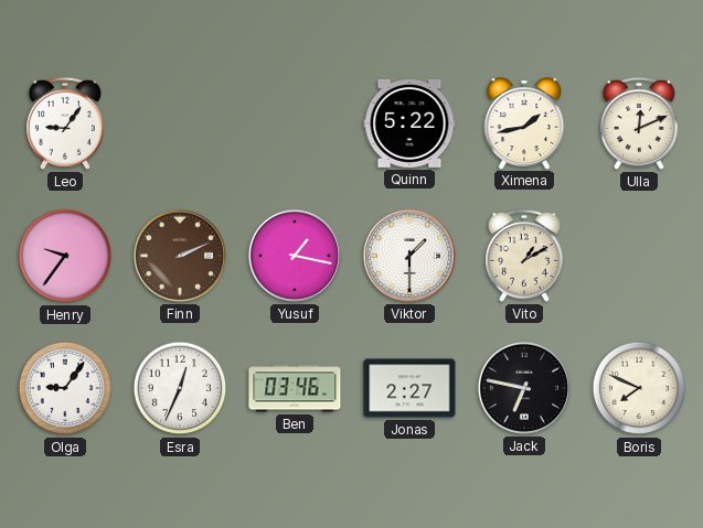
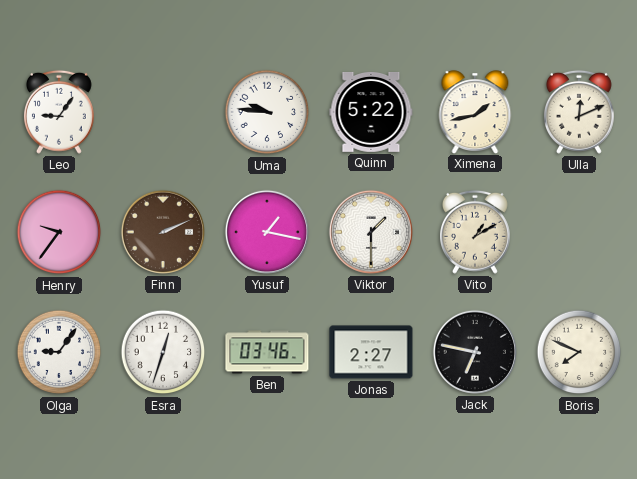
Uma: none -> 9:46 (267, 112)
Esra: 12:34 -> 12:33 (163, 352)
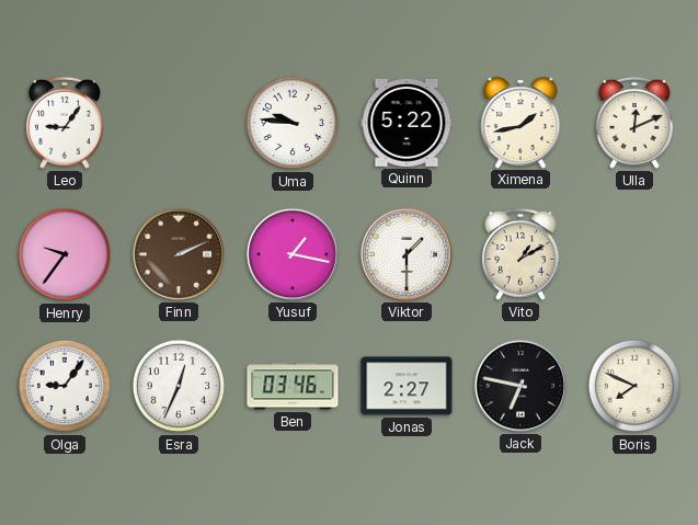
Esra: 12:33 -> 12:34 (179, 386)
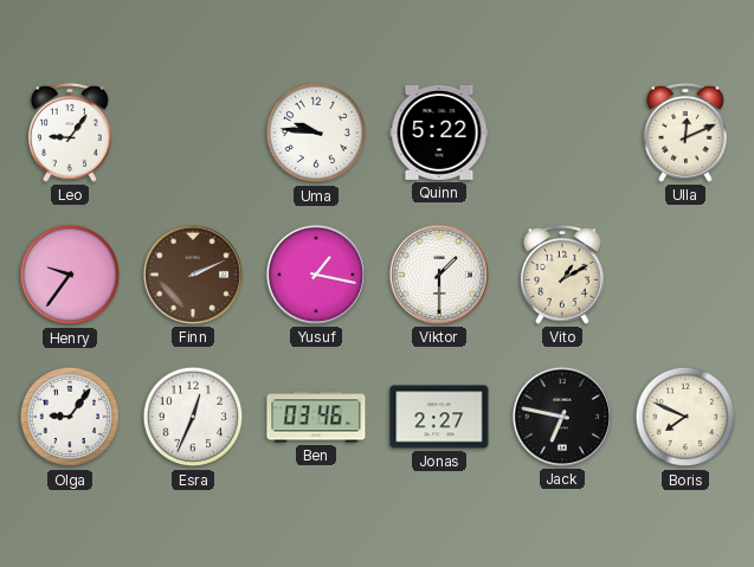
Ximena: 1:43 -> none (520, 123)
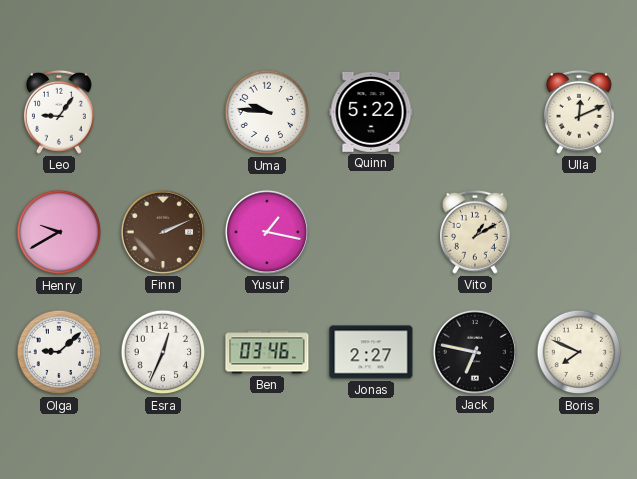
Henry: 9:36 -> 9:40 (59, 232)
Viktor: 1:30 -> none (439, 275)
Olga: 9:06 -> 9:08 (59, 352)
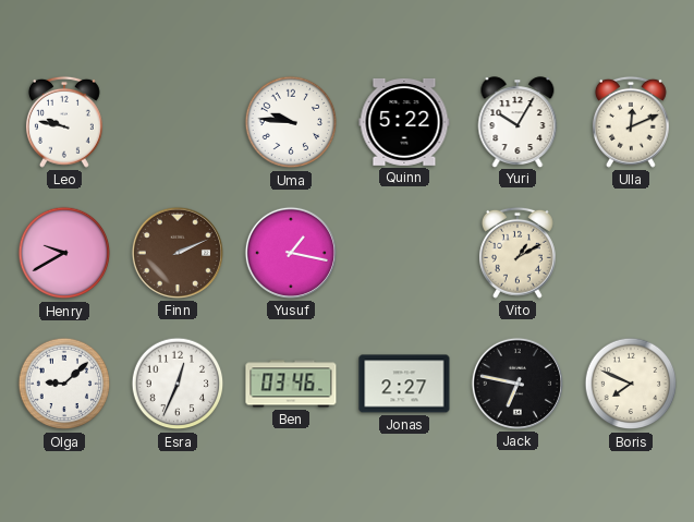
Leo: 9:06 -> 9:47 (64, 122)
Yuri: none -> 10:05 (518, 122)
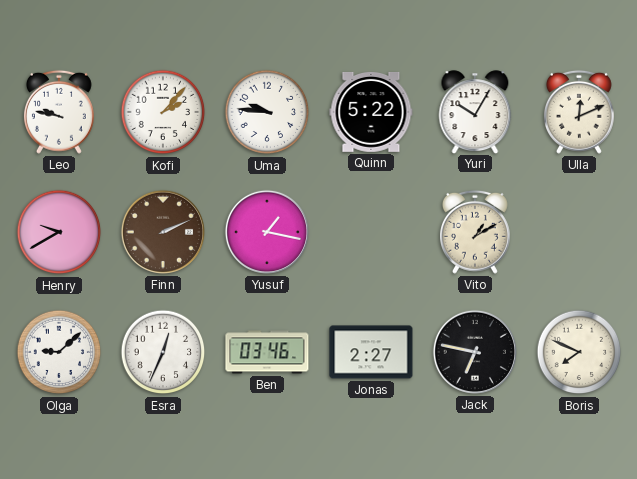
Kofi: none -> 2:07 (163, 112)
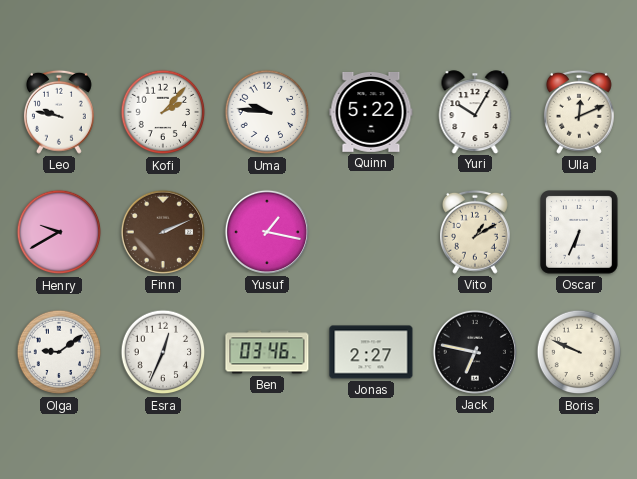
Oscar: none -> 6:34 (580, 233)
Olga: 9:08 -> 9:09 (59, 352)
Boris: 7:49 -> 9:49 (579, 352)
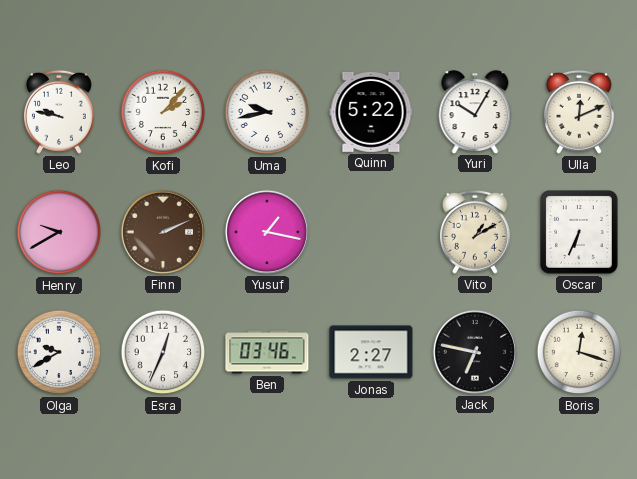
Uma: 9:46 -> 9:43 (267, 112)
Olga: 9:09 -> 9:40 (59, 352)
Boris: 9:49 -> 12:18 (579, 352)
